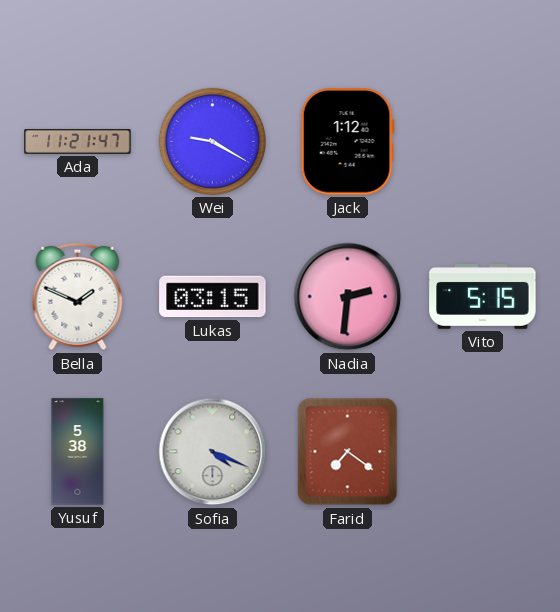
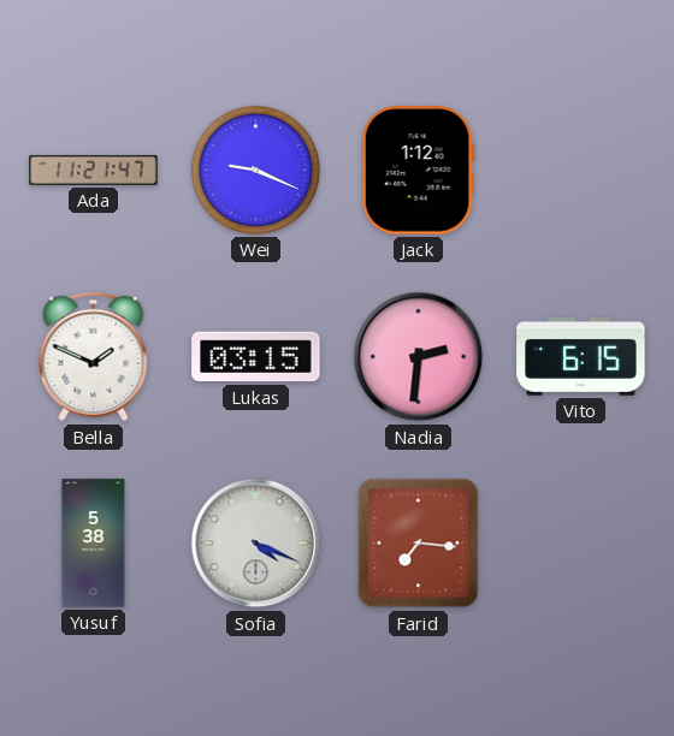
Wei: 9:20 -> 9:19 (255, 170)
Vito: 5:15 -> 6:15 (581, 357)
Farid: 7:21 -> 7:16 (419, 544)
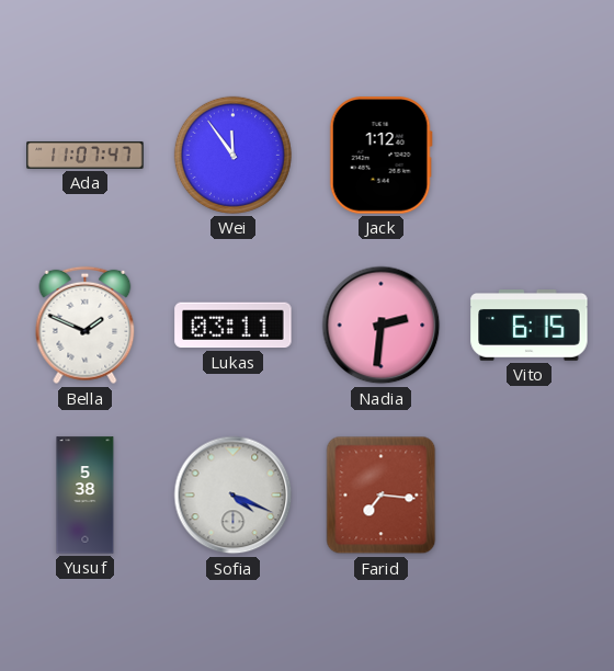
Ada: 11:21 -> 11:07 (86, 156)
Wei: 9:19 -> 11:54 (232, 155)
Lukas: 03:15 -> 03:11 (234, 326)
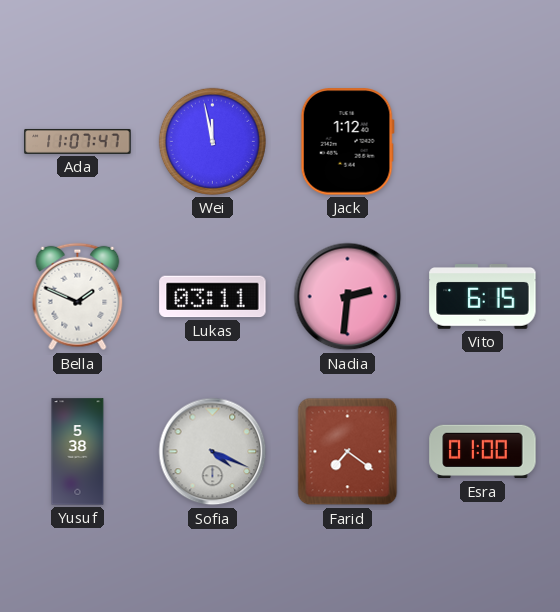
Wei: 11:54 -> 11:58 (212, 141)
Farid: 7:16 -> 7:21 (348, 452)
Esra: none -> 01:00 (483, 452)
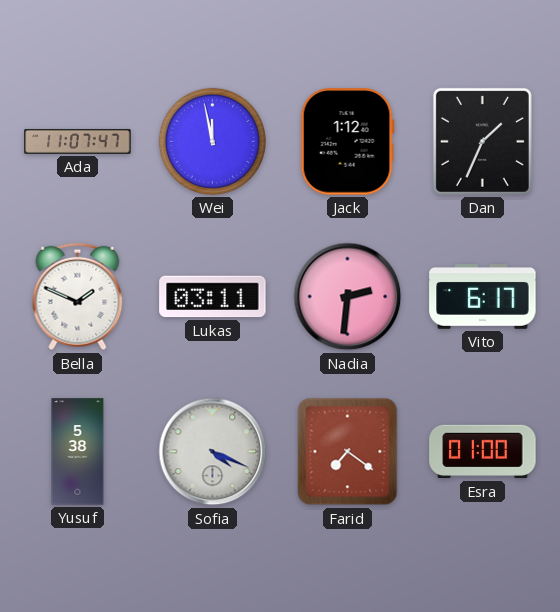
Dan: none -> 1:34 (482, 141)
Vito: 6:15 -> 6:17 (483, 297)
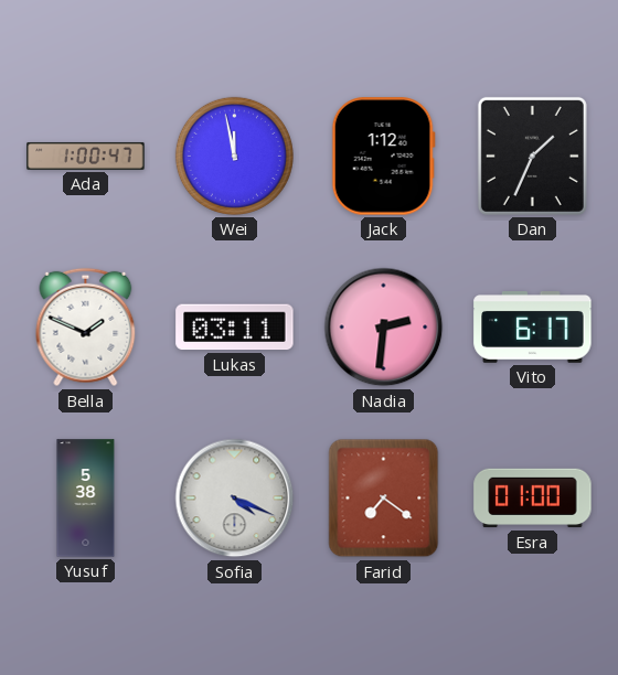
Ada: 11:07 -> 1:00 (86, 157)
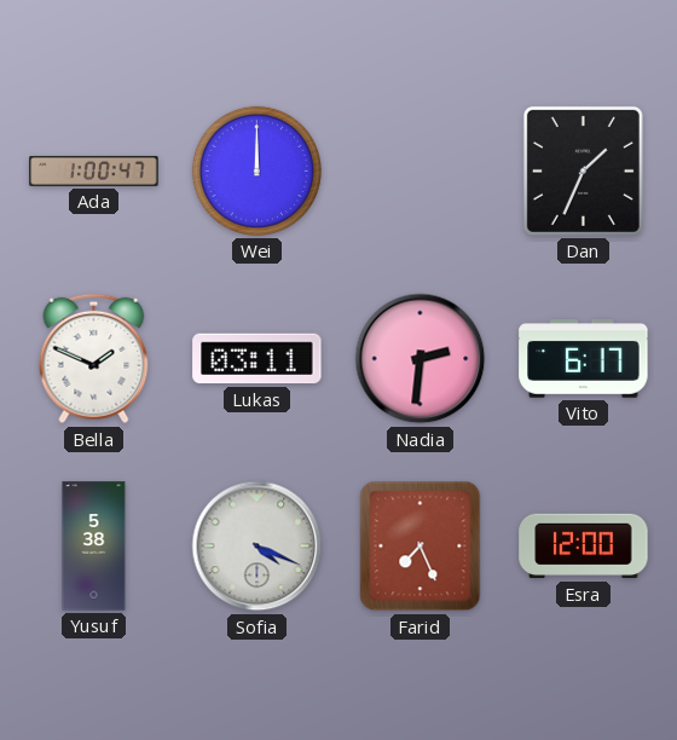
Wei: 11:58 -> 12:00 (256, 170)
Jack: 1:12 -> none (383, 157)
Farid: 7:21 -> 7:26 (421, 547)
Esra: 01:00 -> 12:00 (584, 547)
